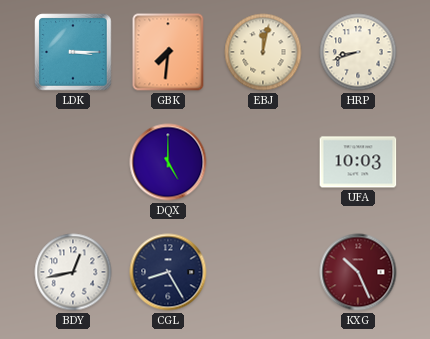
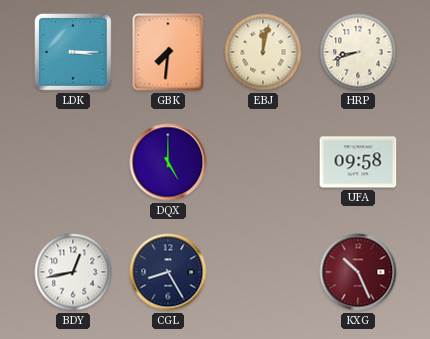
UFA: 10:03 -> 09:58 (358, 162)
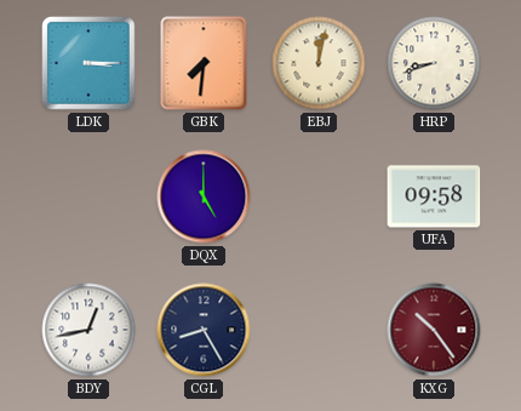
KXG: 10:26 -> 10:24 (434, 330)
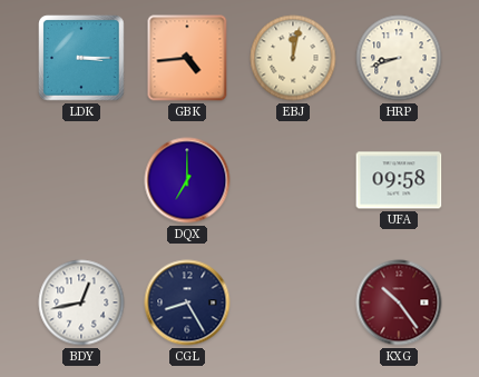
GBK: 7:31 -> 4:44 (187, 58)
DQX: 5:00 -> 7:00 (187, 180)
